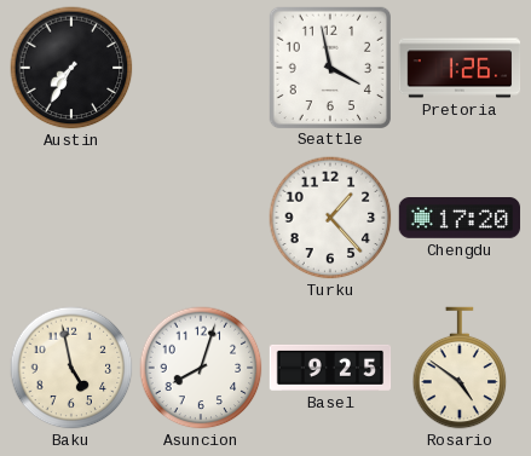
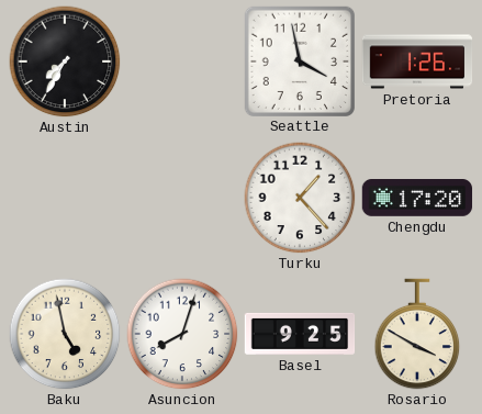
Rosario: 4:51 -> 3:50 (417, 334)
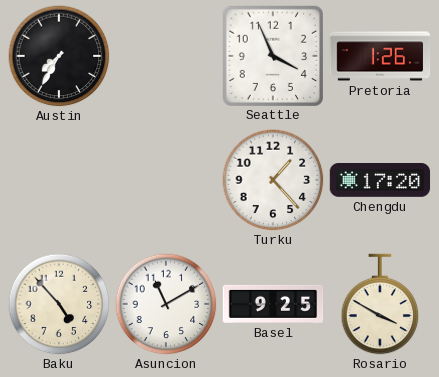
Seattle: 3:58 -> 3:56 (272, 55)
Baku: 4:58 -> 4:53 (59, 304)
Asuncion: 8:03 -> 11:10 (166, 304)
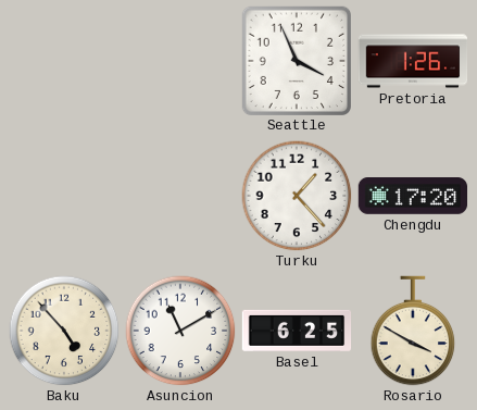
Austin: 7:35 -> none (59, 56)
Basel: 9:25 -> 6:25 (297, 331)
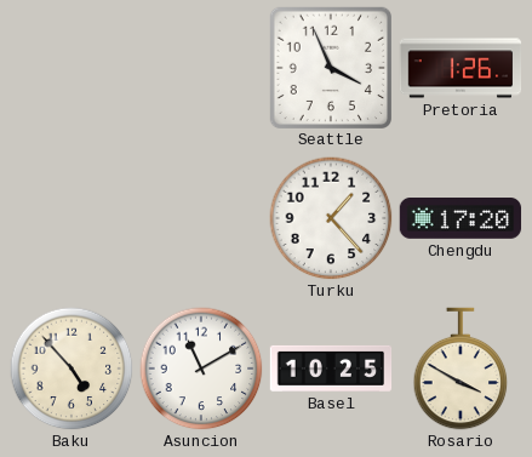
Basel: 6:25 -> 10:25 (331, 369)
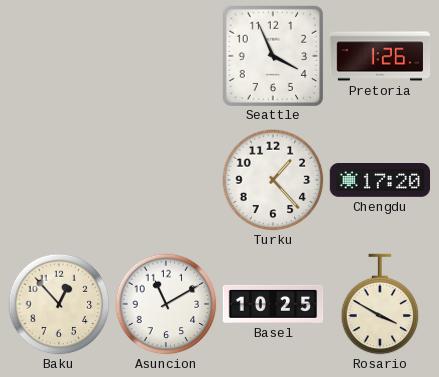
Baku: 4:53 -> 12:53 (59, 304)
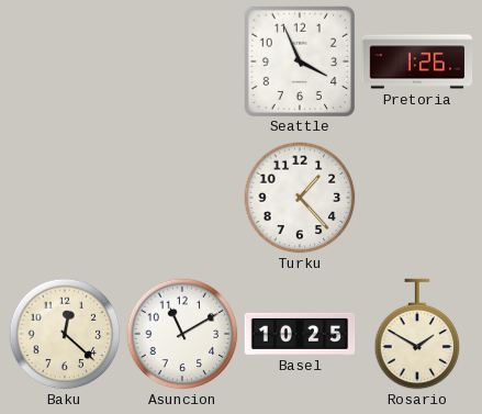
Chengdu: 17:20 -> none (380, 181)
Baku: 12:53 -> 12:22 (65, 334)
Rosario: 3:50 -> 1:50 (417, 334)
